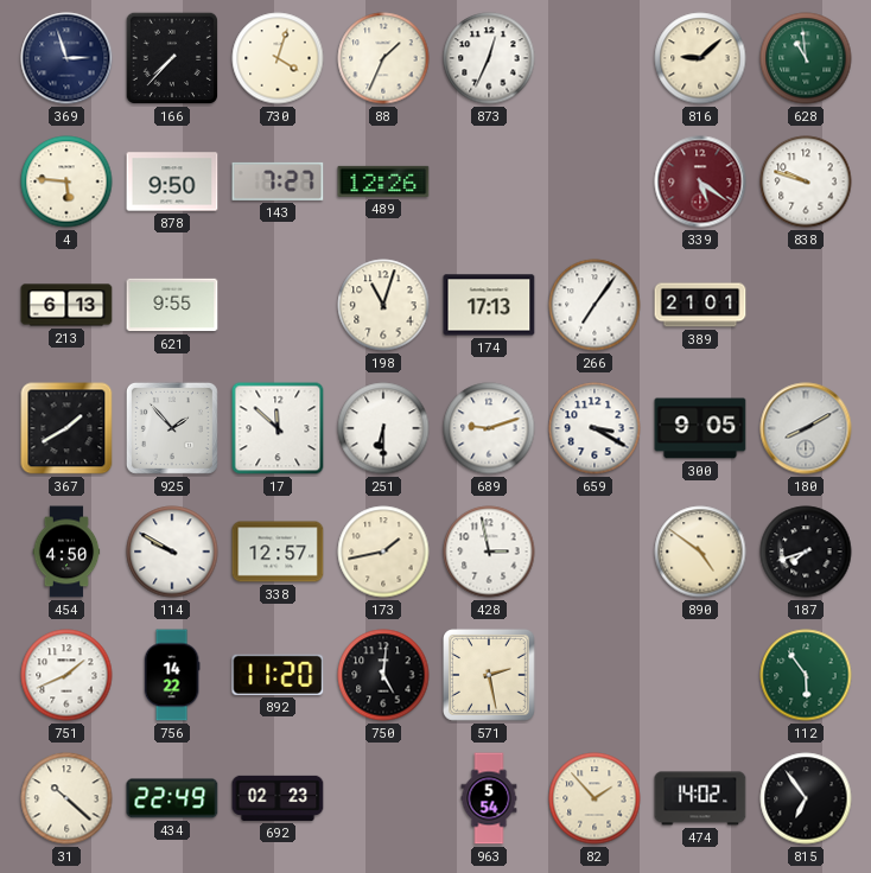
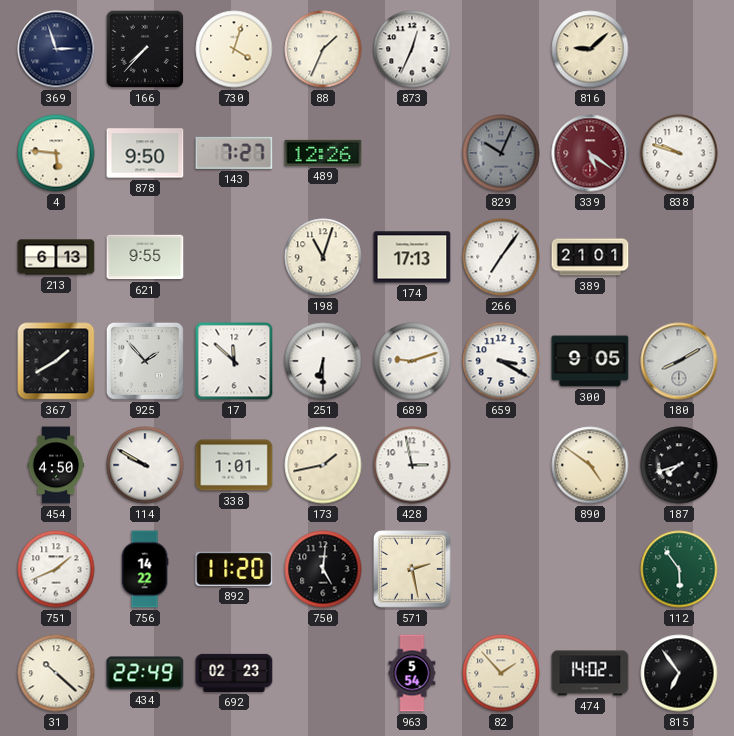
628: 10:59 -> none (806, 58)
829: none -> 10:04 (501, 153)
338: 12:57 -> 1:01 (234, 465)
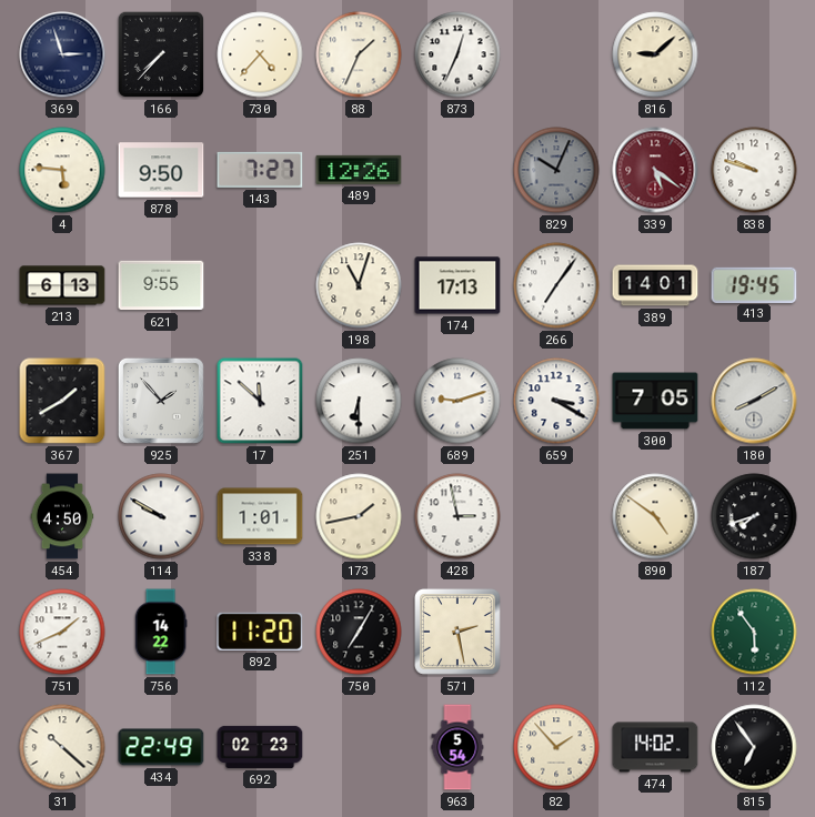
730: 4:03 -> 4:37 (260, 54)
389: 21:01 -> 14:01 (655, 285)
413: none -> 19:45 (754, 284)
300: 9:05 -> 7:05 (655, 401)
750: 5:01 -> 7:05 (359, 632)
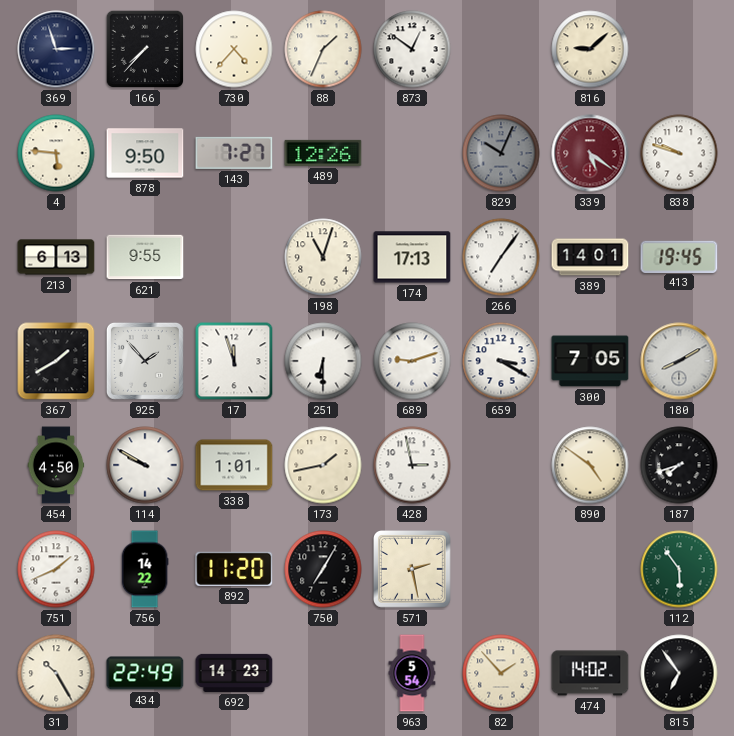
873: 12:34 -> 12:51 (412, 49)
17: 11:52 -> 11:57 (234, 361)
31: 10:22 -> 10:25 (56, 673)
692: 02:23 -> 14:23 (234, 673)
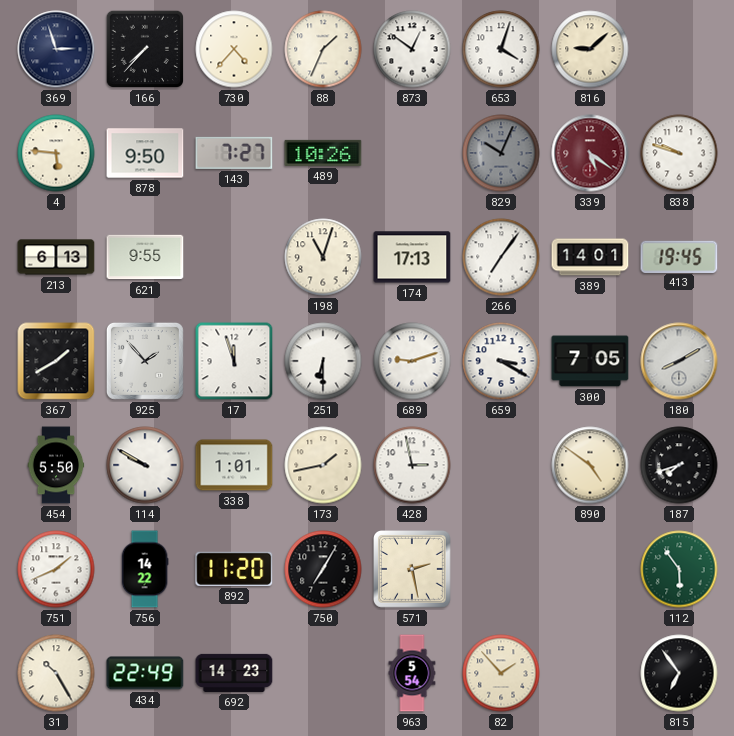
653: none -> 4:03 (501, 49)
489: 12:26 -> 10:26 (323, 153)
454: 4:50 -> 5:50 (56, 465)
474: 14:02 -> none (590, 673)
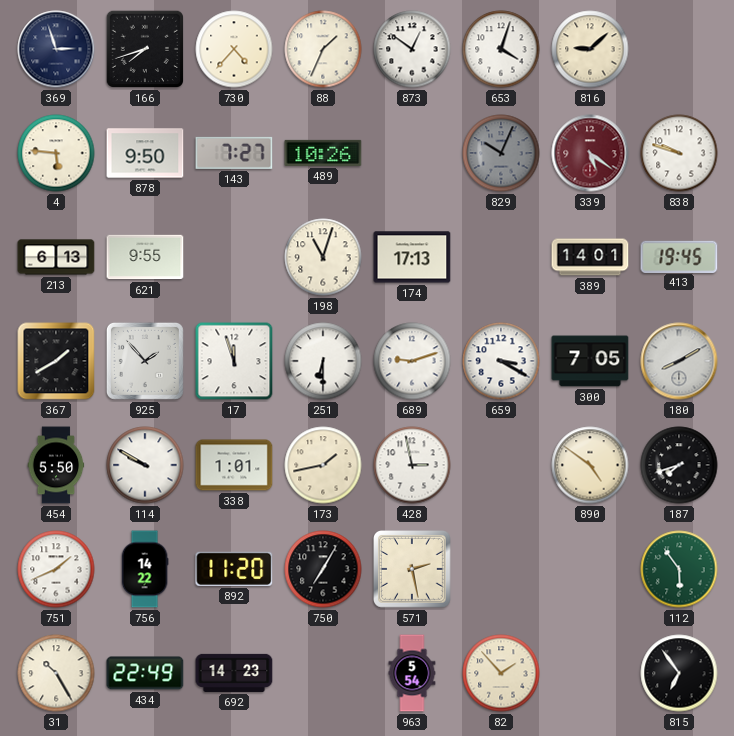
166: 7:37 -> 7:42 (145, 49)
266: 7:06 -> none (501, 257)
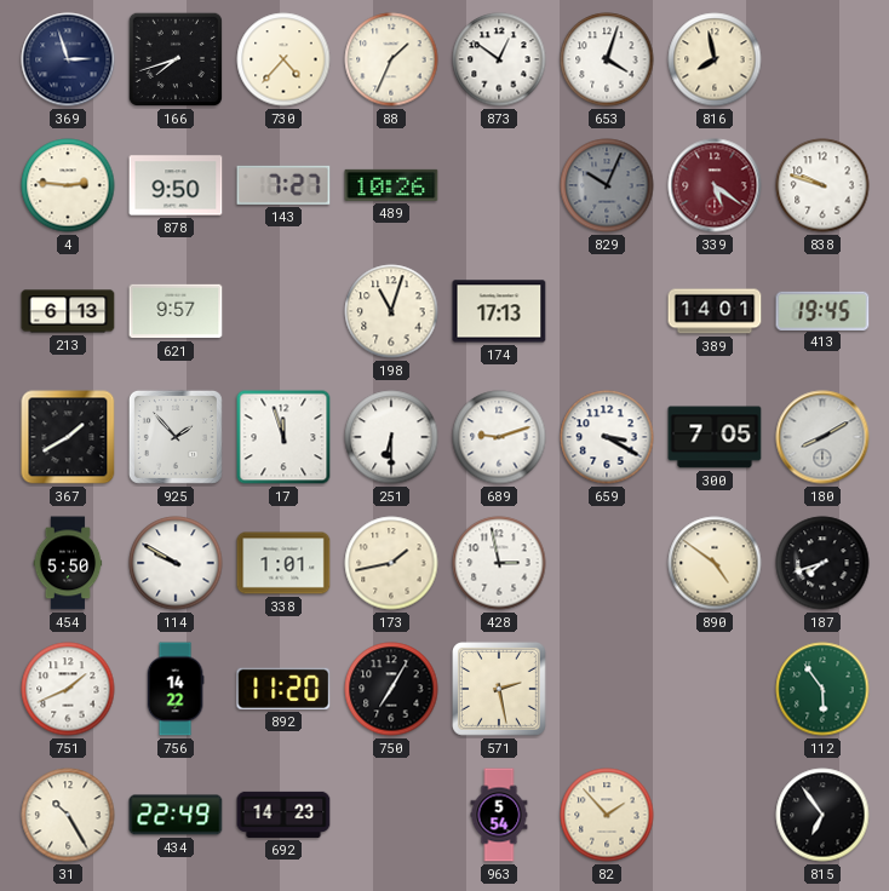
816: 9:08 -> 7:58 (715, 59)
4: 5:46 -> 2:46 (68, 185)
621: 9:55 -> 9:57 (176, 311)
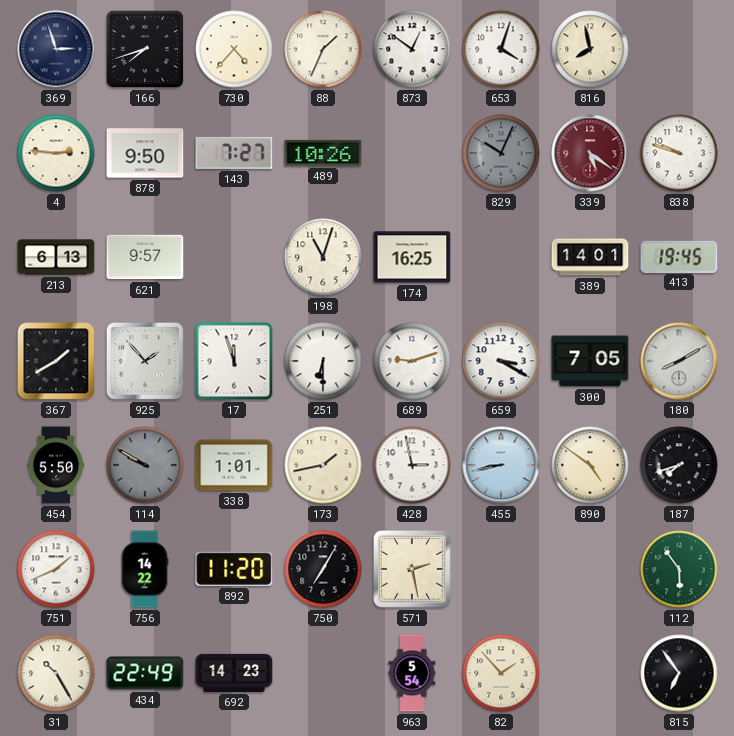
174: 17:13 -> 16:25 (412, 257)
114 dial: white -> grey (145, 465)
455: none -> 8:43 (501, 465)
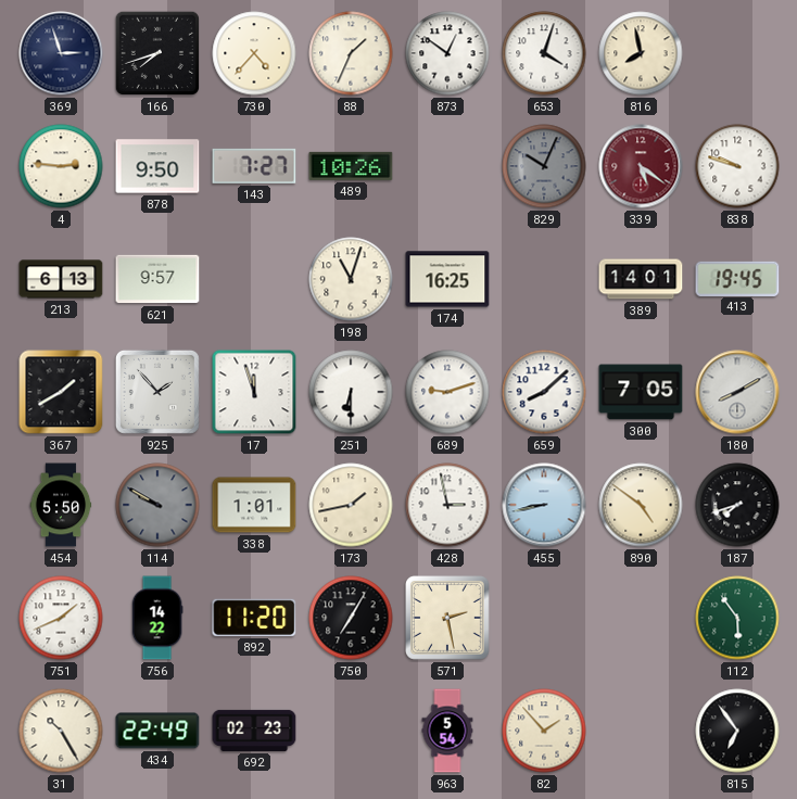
659: 3:20 -> 8:08 (544, 392)
692: 14:23 -> 02:23 (254, 731)
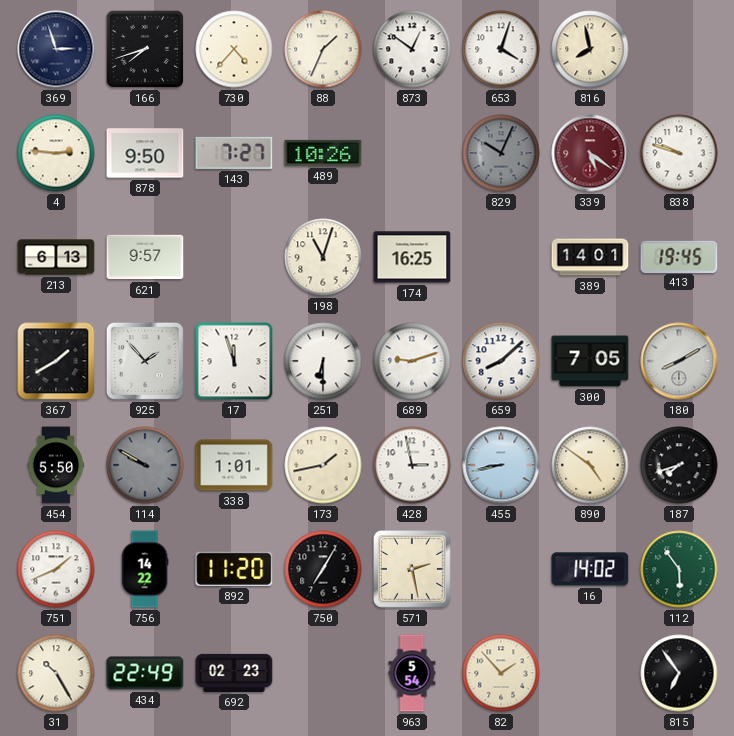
16: none -> 14:02 (590, 569)
